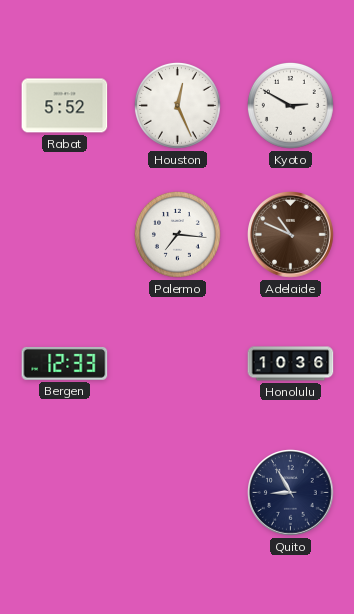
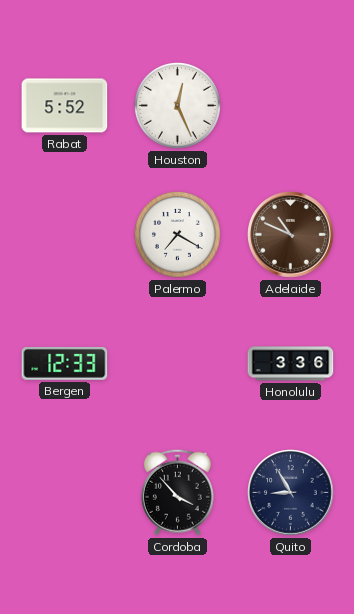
Kyoto: 2:50 -> none (291, 106)
Palermo: 7:16 -> 7:20 (178, 235)
Honolulu: 10:36 -> 3:36 (291, 364)
Cordoba: none -> 3:53 (177, 492)
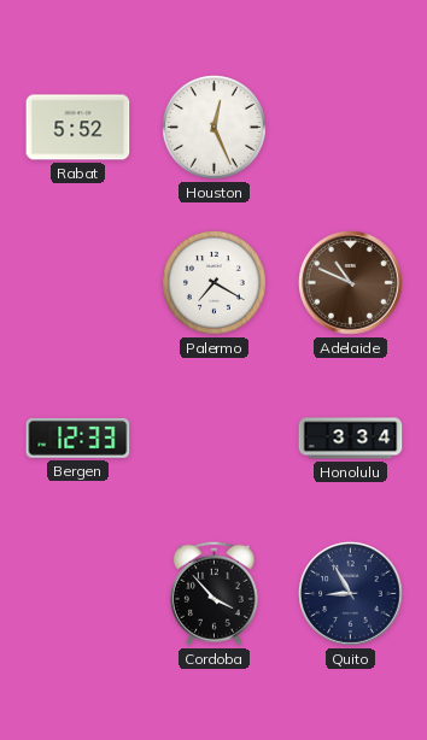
Honolulu: 3:36 -> 3:34 (351, 439)
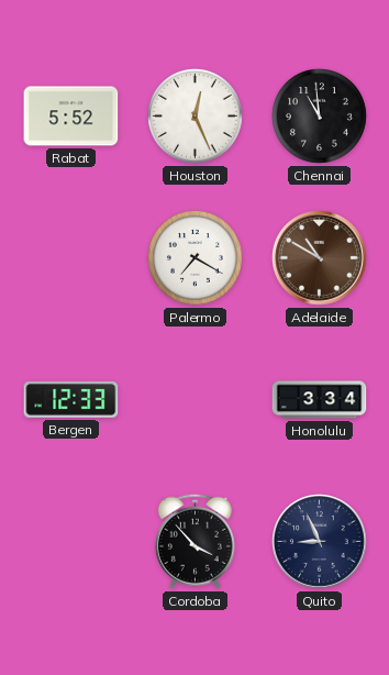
Chennai: none -> 10:59 (320, 117)
Adelaide: 10:49 -> 10:50 (320, 258)
Quito: 8:55 -> 8:56 (320, 542)
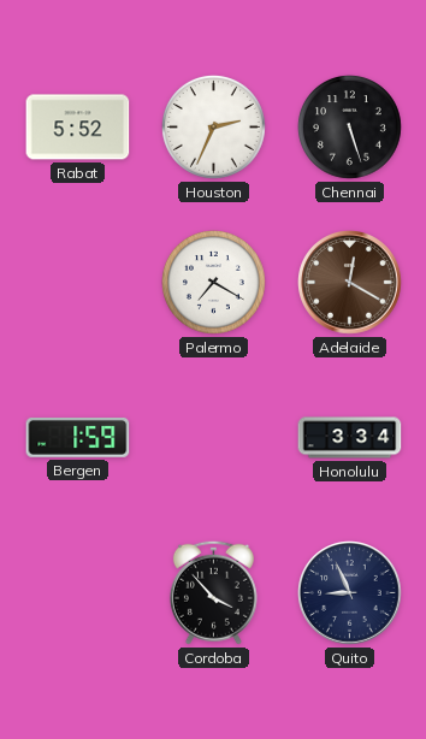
Houston: 12:26 -> 2:34 (214, 128)
Chennai: 10:59 -> 5:27 (350, 128)
Adelaide: 10:50 -> 12:20 (350, 283)
Bergen: 12:33 -> 1:59 (78, 437)
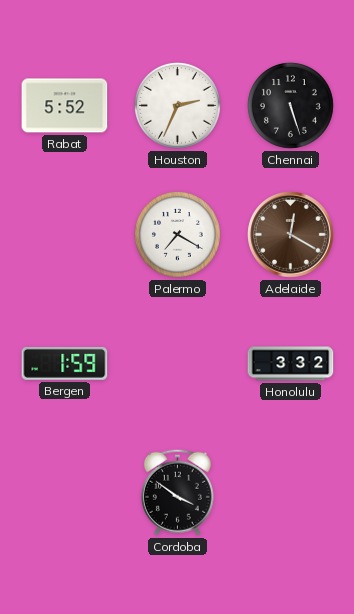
Honolulu: 3:34 -> 3:32 (291, 364)
Cordoba: 3:53 -> 3:51 (177, 492)
Quito: 8:56 -> none (350, 593)
